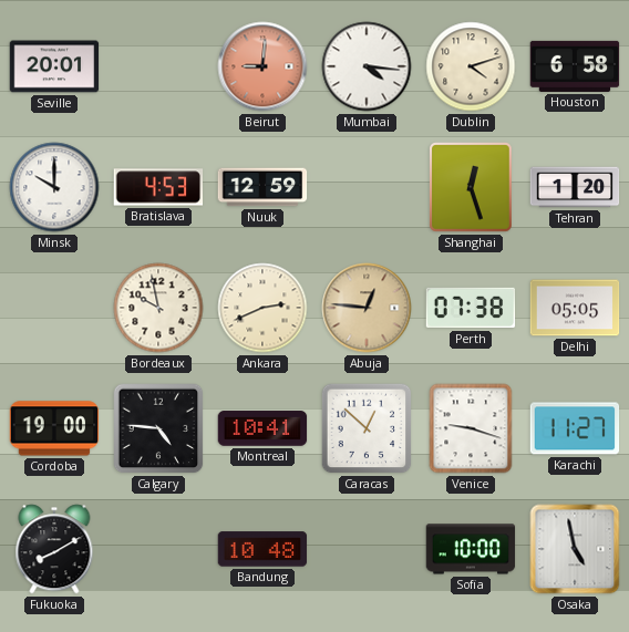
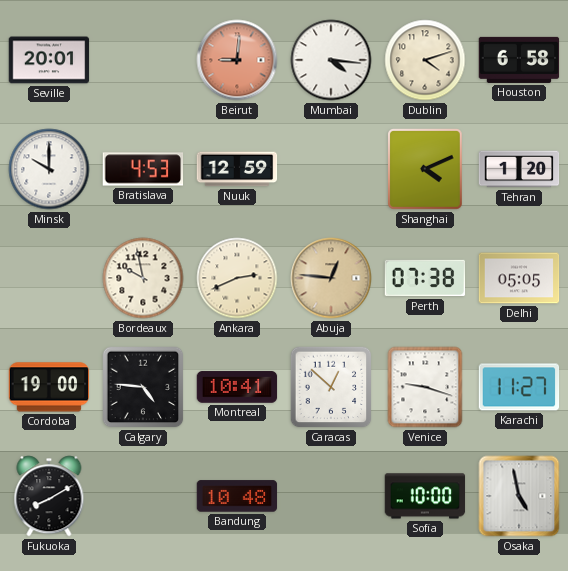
Shanghai: 12:27 -> 4:11 (426, 170)
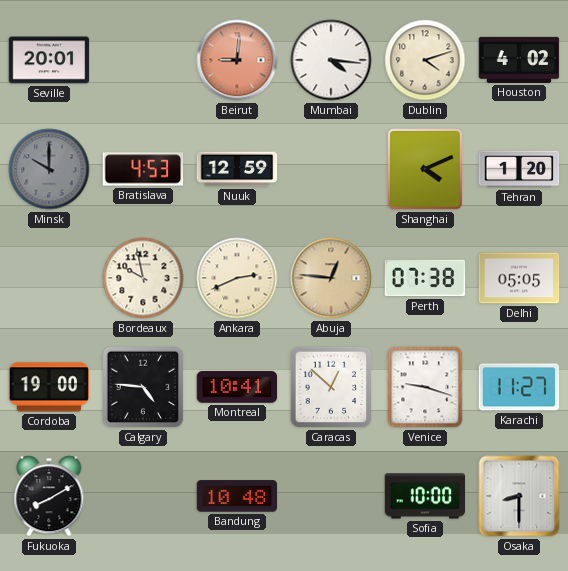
Houston: 6:58 -> 4:02 (519, 60)
Minsk dial: white -> grey (49, 169)
Osaka: 4:58 -> 8:30 (519, 496)
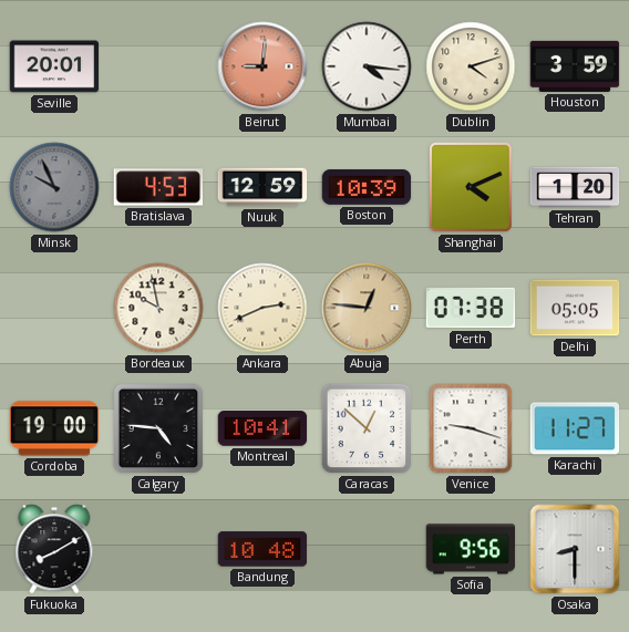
Houston: 4:02 -> 3:59 (575, 66)
Minsk: 10:00 -> 9:56 (54, 187)
Boston: none -> 10:39 (367, 187)
Sofia: 10:00 -> 9:56 (471, 549)
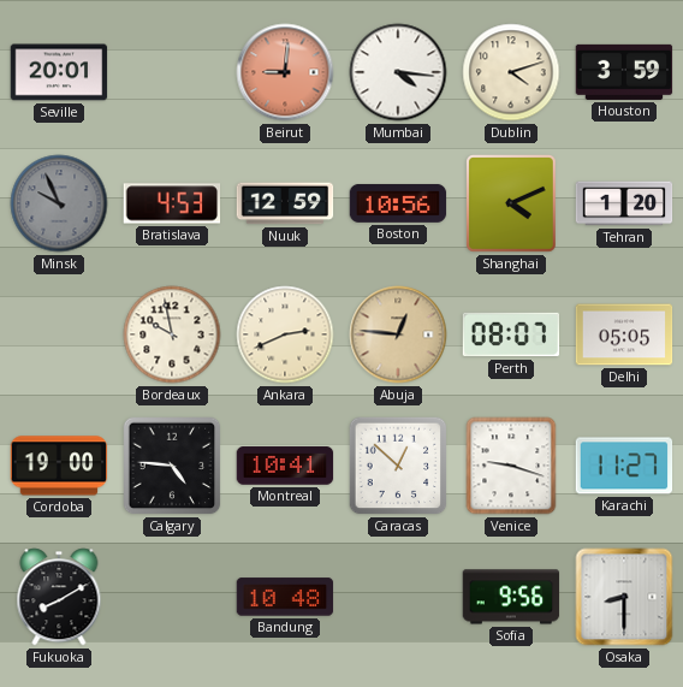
Boston: 10:39 -> 10:56 (398, 203)
Perth: 07:38 -> 08:07 (511, 334)
